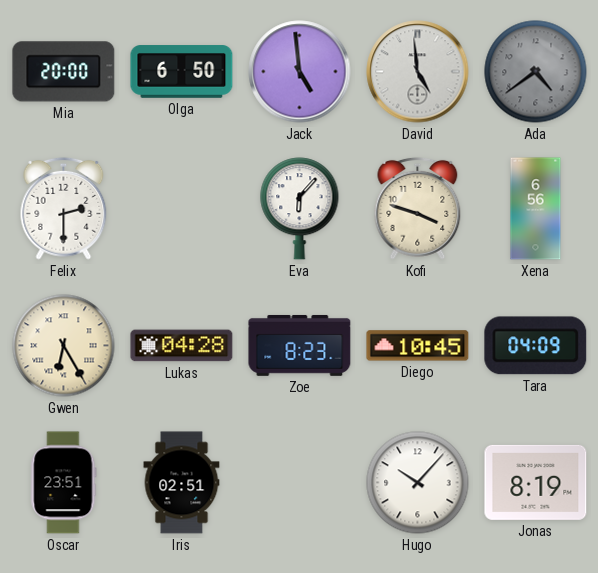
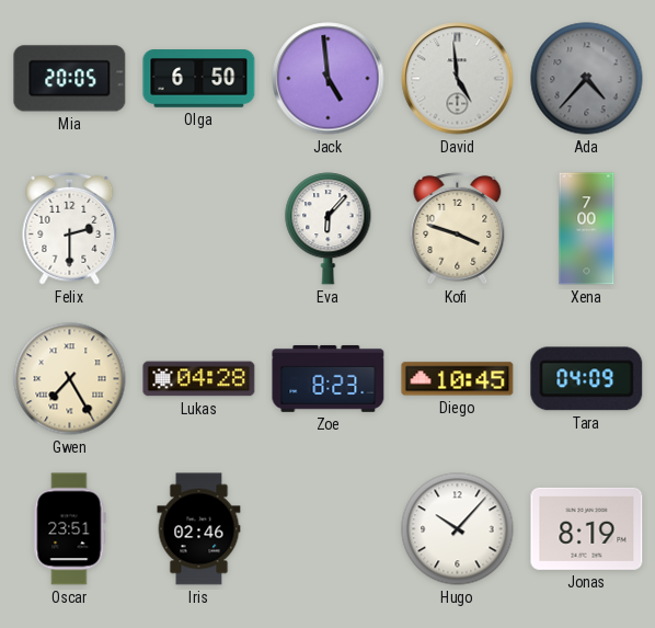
Mia: 20:00 -> 20:05 (70, 79)
Ada: 4:39 -> 4:37 (587, 79)
Xena: 6:56 -> 7:00 (587, 229)
Gwen: 6:25 -> 7:25 (70, 379)
Iris: 02:51 -> 02:46 (199, 529)
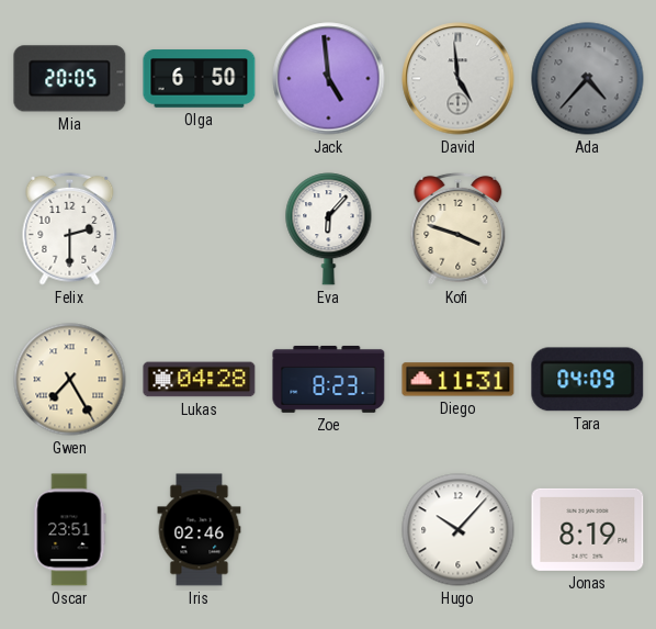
Xena: 7:00 -> none (587, 229)
Diego: 10:45 -> 11:31 (459, 380)
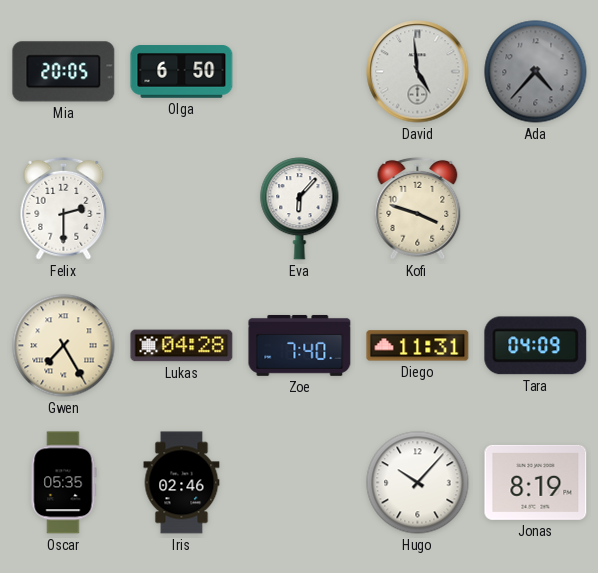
Jack: 4:59 -> none (329, 79)
Zoe: 8:23 -> 7:40 (300, 345)
Oscar: 23:51 -> 05:35 (64, 483)
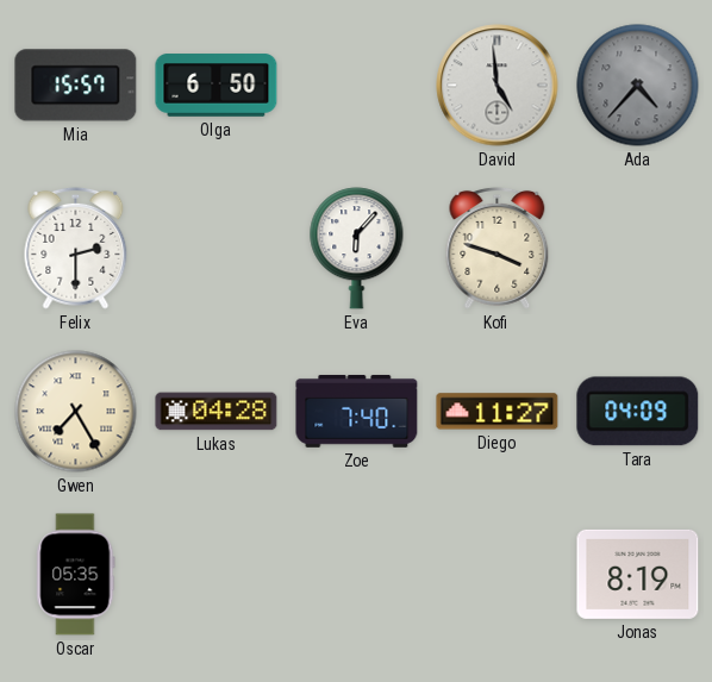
Mia: 20:05 -> 15:57 (76, 86)
Diego: 11:31 -> 11:27 (498, 412)
Iris: 02:46 -> none (182, 483)
Hugo: 10:07 -> none (418, 483)
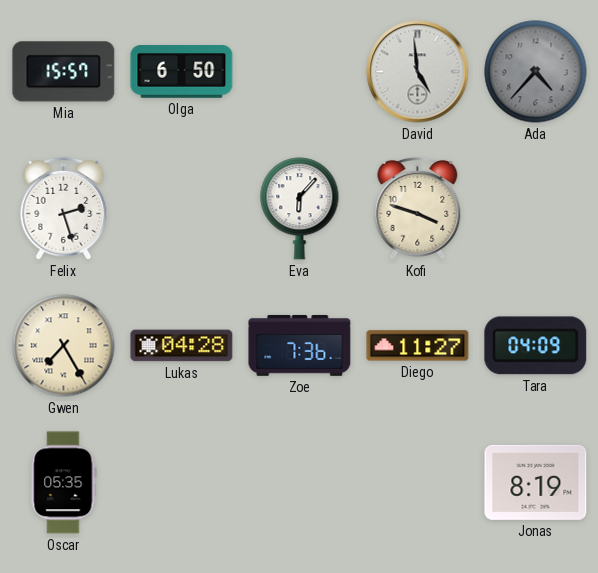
Felix: 2:30 -> 2:27 (64, 208)
Zoe: 7:40 -> 7:36 (300, 345)
